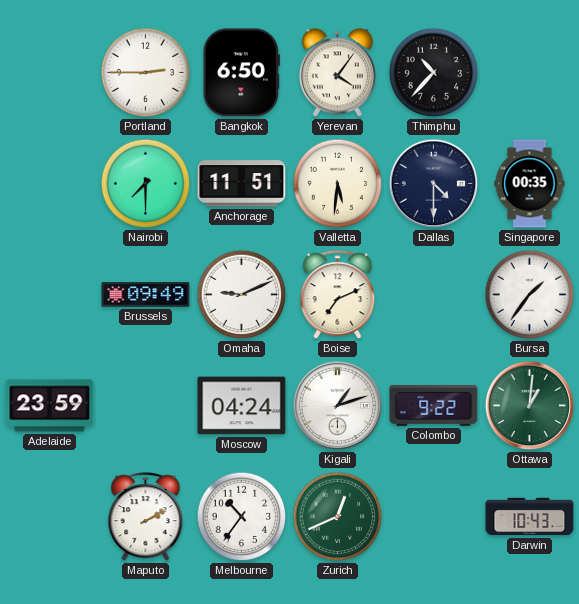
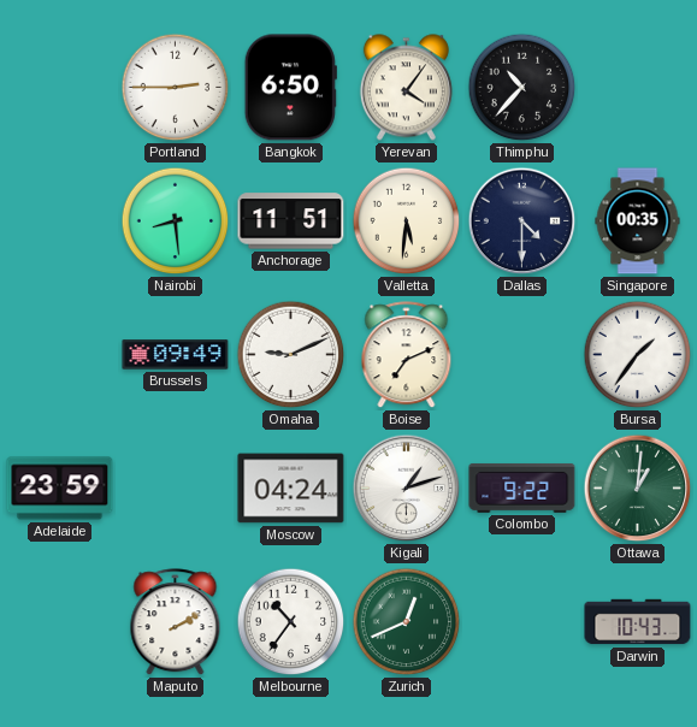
Nairobi: 7:30 -> 8:29 (176, 221)
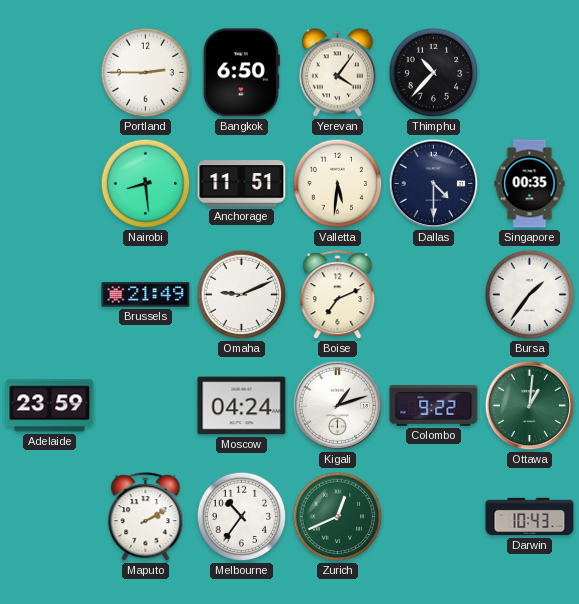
Brussels: 09:49 -> 21:49 (146, 295)
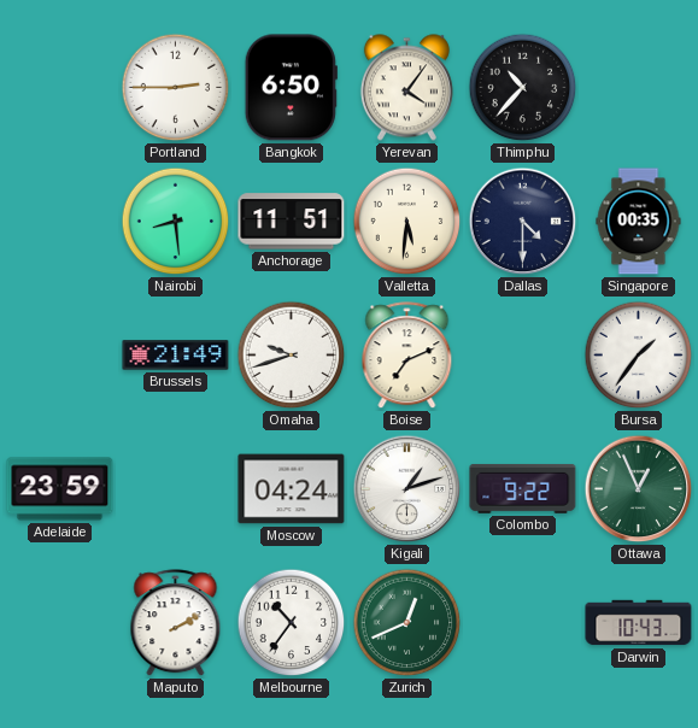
Omaha: 9:11 -> 9:42 (292, 356)
Ottawa: 1:01 -> 12:56 (639, 489)
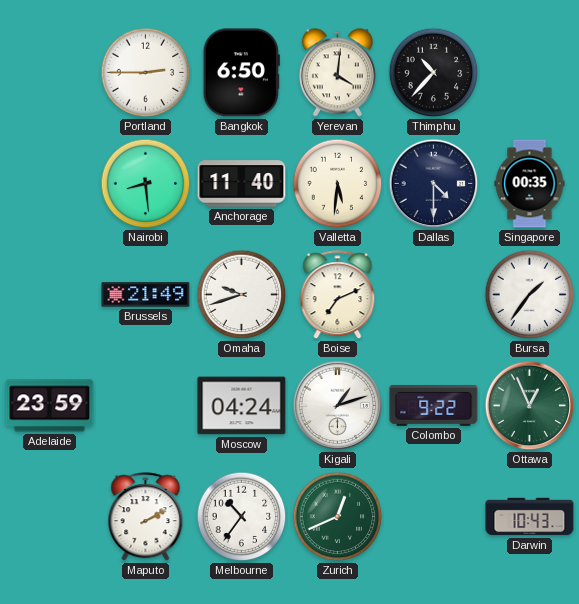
Yerevan: 4:06 -> 4:01 (337, 73)
Anchorage: 11:51 -> 11:40 (242, 184)
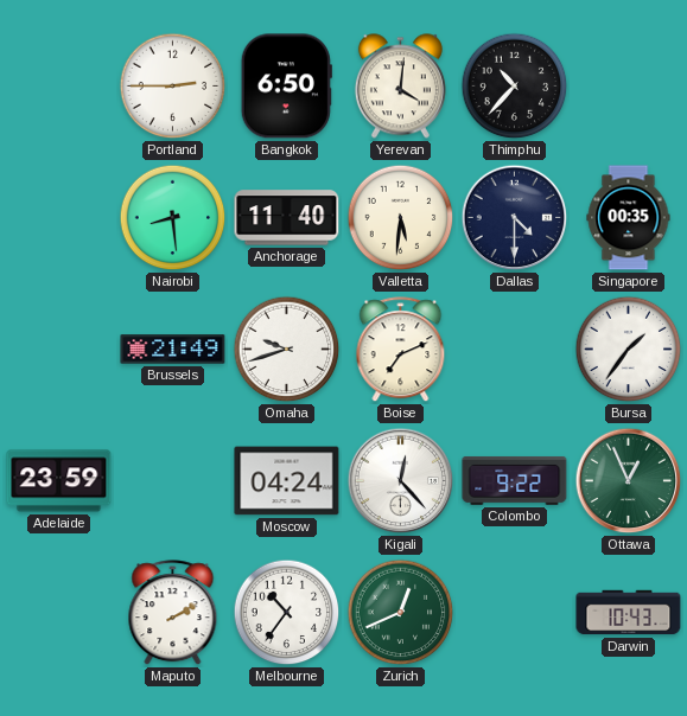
Kigali: 1:12 -> 12:23 (401, 481)
